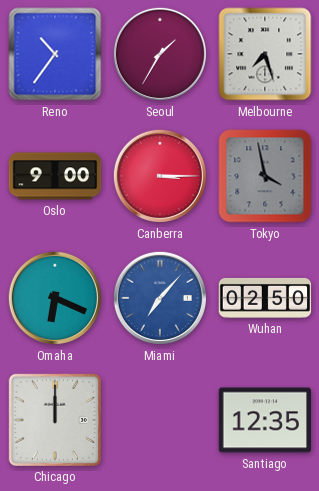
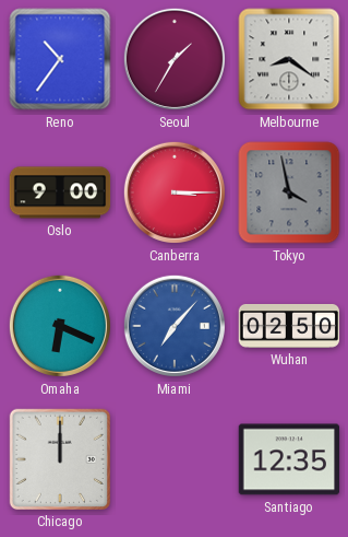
Melbourne: 7:27 -> 8:21 (289, 59)
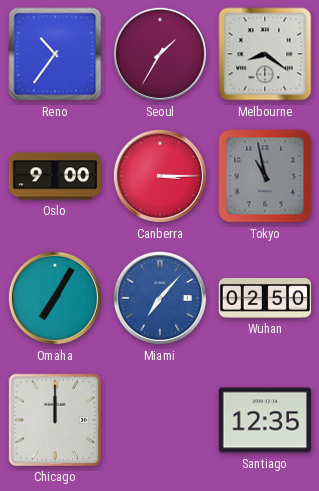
Tokyo: 3:58 -> 10:58 (265, 176)
Omaha: 6:19 -> 7:05 (55, 298)
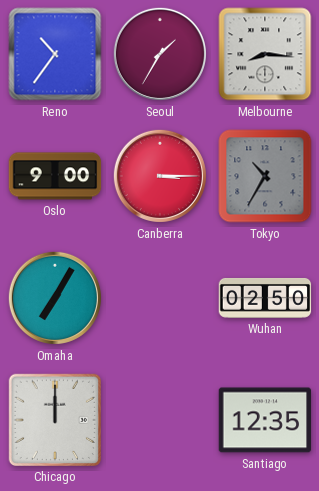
Melbourne: 8:21 -> 8:16 (265, 54)
Tokyo: 10:58 -> 10:35 (265, 176)
Miami: 7:07 -> none (160, 298)
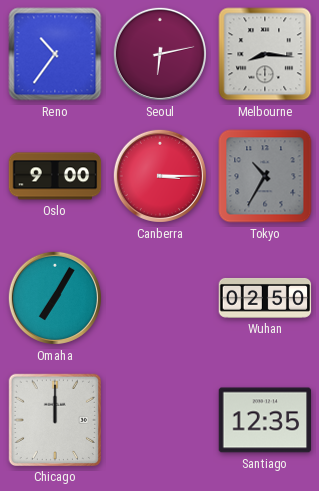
Seoul: 1:35 -> 6:13 (160, 54)
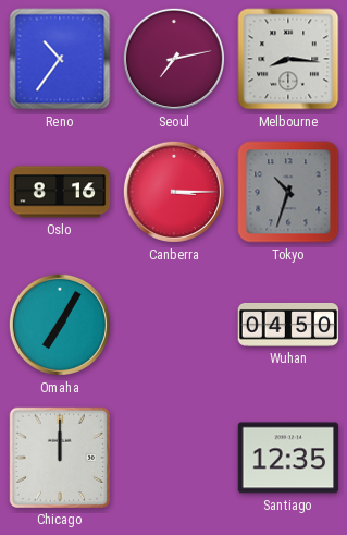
Seoul: 6:13 -> 7:13 (174, 59)
Oslo: 9:00 -> 8:16 (60, 192)
Tokyo: 10:35 -> 10:33 (288, 192)
Wuhan: 02:50 -> 04:50 (288, 325)
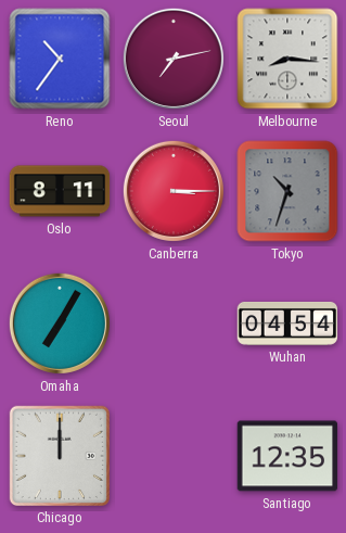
Oslo: 8:16 -> 8:11 (60, 191)
Wuhan: 04:50 -> 04:54 (287, 323)
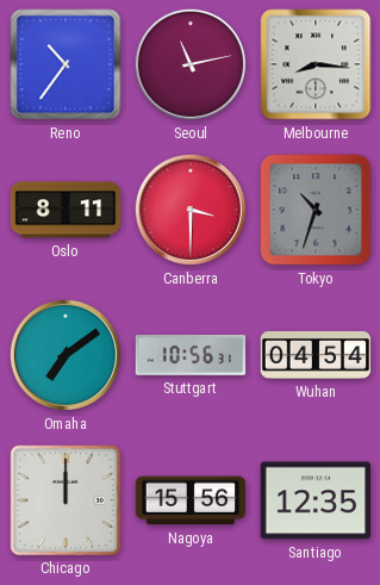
Seoul: 7:13 -> 11:13 (191, 64)
Canberra: 3:15 -> 3:30 (191, 210)
Omaha: 7:05 -> 7:09 (66, 355)
Stuttgart: none -> 10:56 (191, 355)
Nagoya: none -> 15:56 (191, 500)
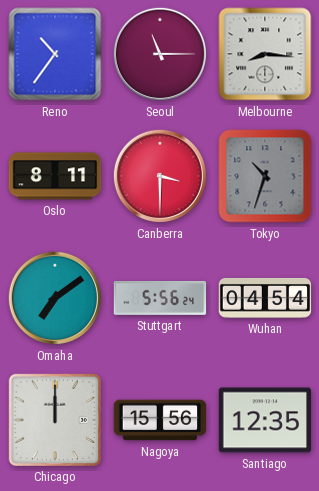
Seoul: 11:13 -> 11:15 (160, 54)
Stuttgart: 10:56 -> 5:56 (160, 298)
